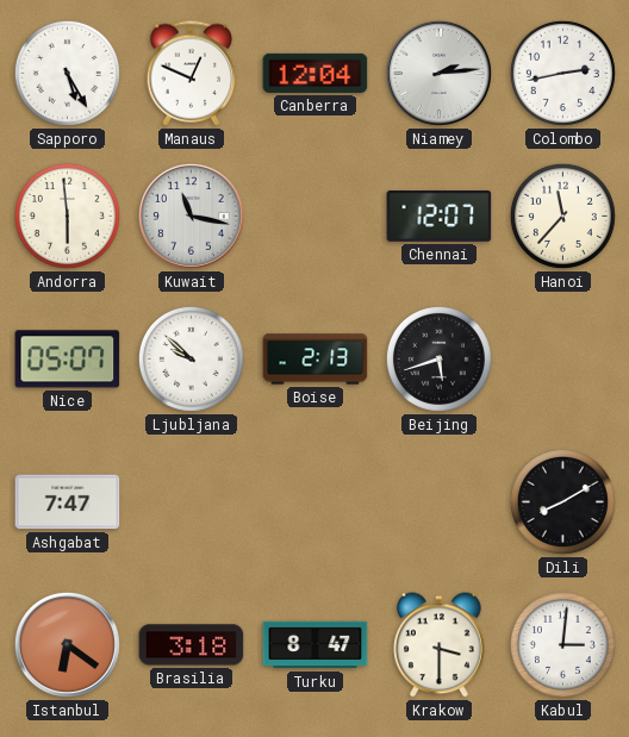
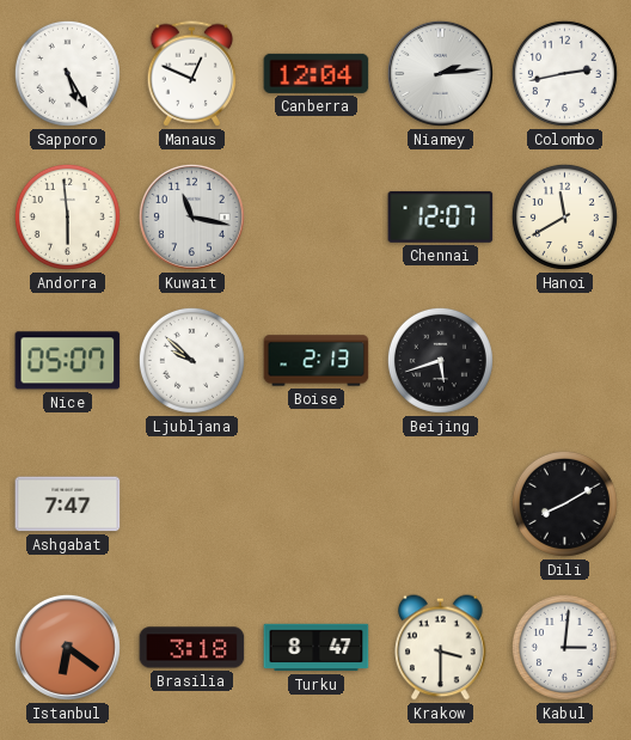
Hanoi: 11:37 -> 11:40 (564, 216)
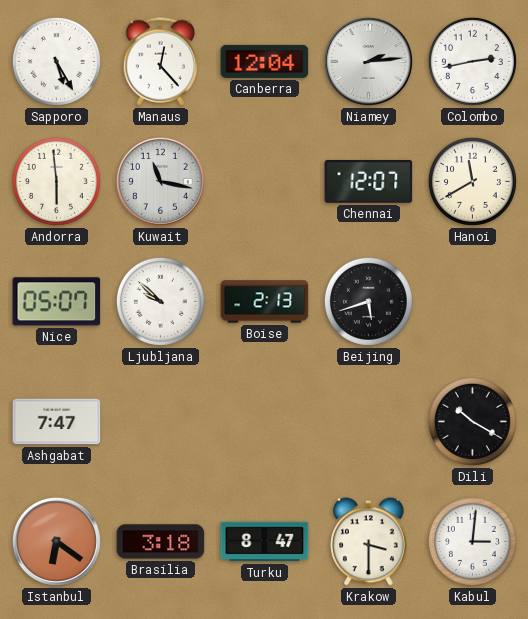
Manaus: 12:49 -> 12:23 (161, 62)
Dili: 8:10 -> 10:20 (472, 421)
